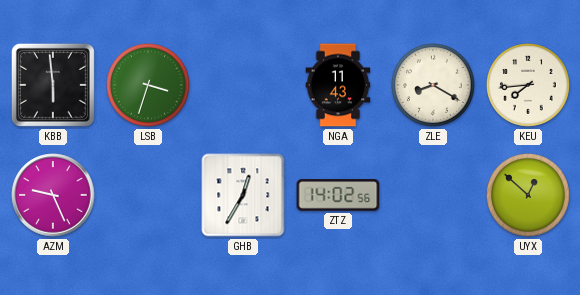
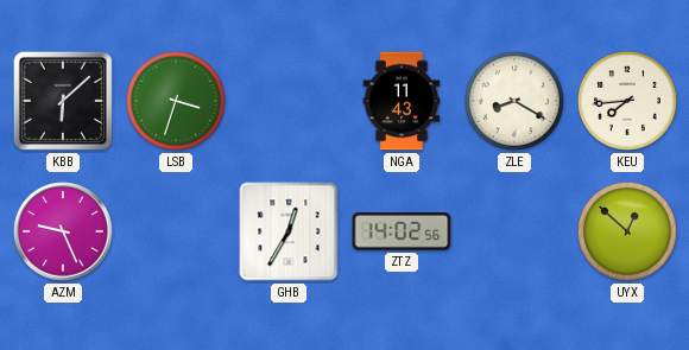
KBB: 5:59 -> 6:08 (63, 101)
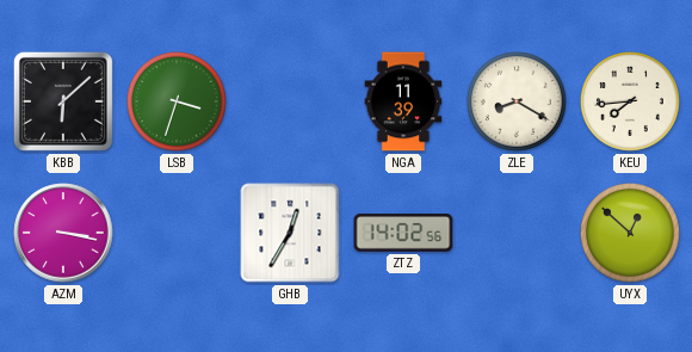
NGA: 11:43 -> 11:39 (403, 101)
AZM: 9:26 -> 3:17 (63, 233)
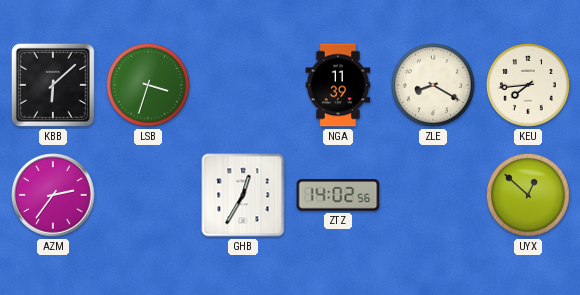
AZM: 3:17 -> 2:36 (53, 195)
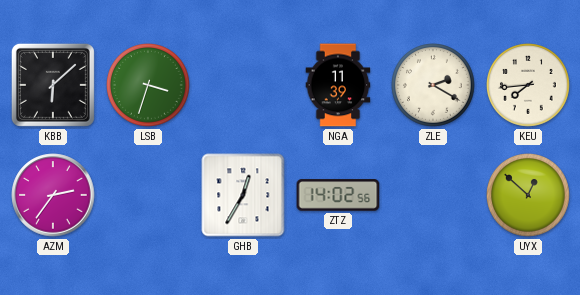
ZLE: 8:20 -> 2:20 (434, 86)
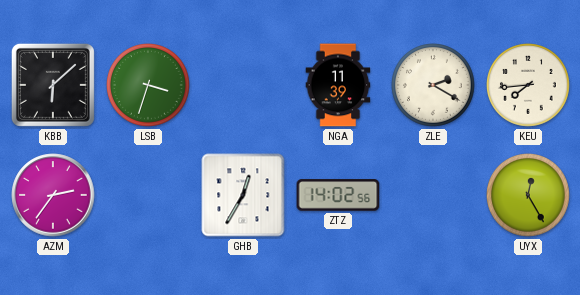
UYX: 12:52 -> 12:25 (529, 196)
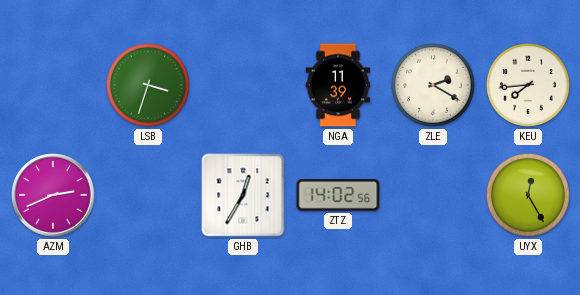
KBB: 6:08 -> none (53, 85)
AZM: 2:36 -> 2:41 (53, 195)
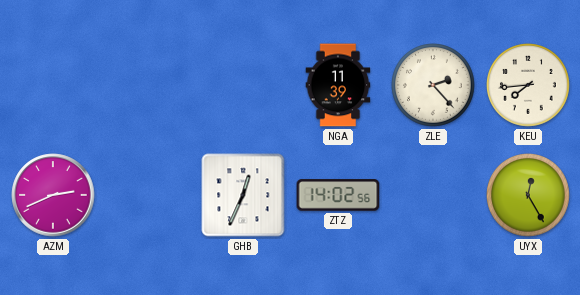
LSB: 3:33 -> none (149, 86)
ZLE: 2:20 -> 2:23 (434, 86)
GHB: 12:35 -> 12:34 (243, 195)
